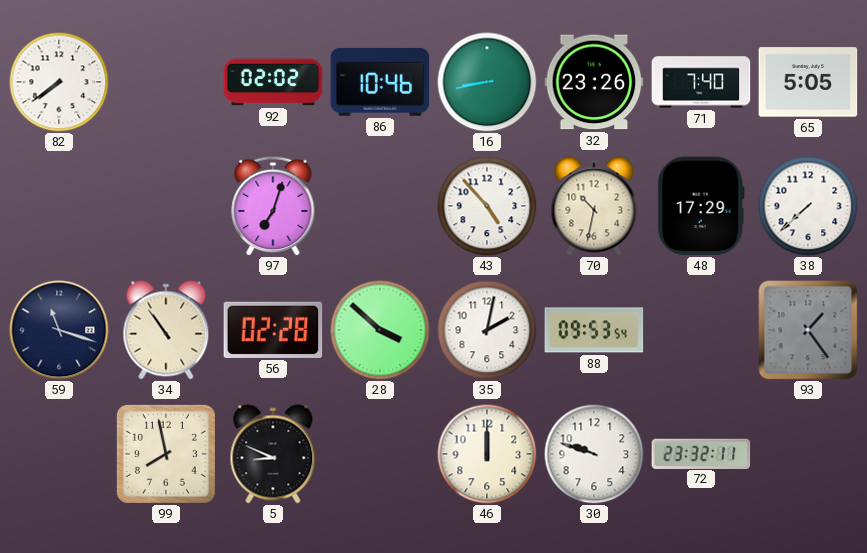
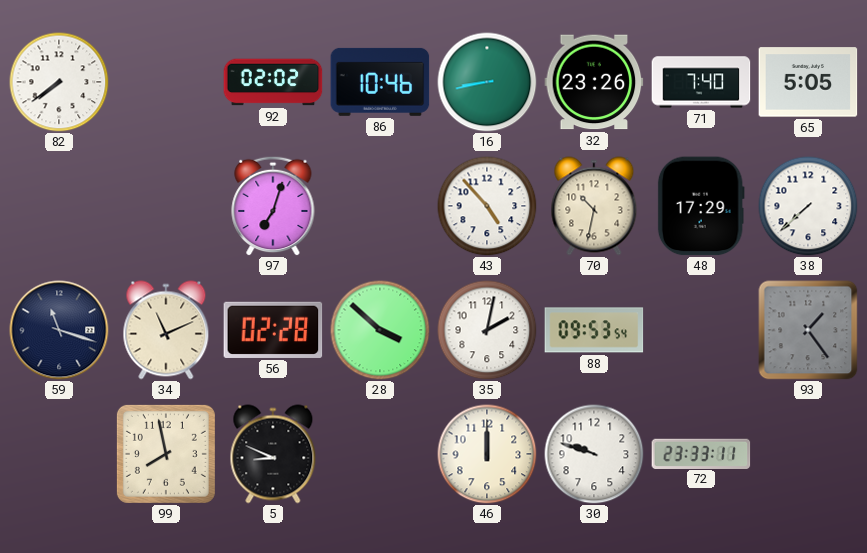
34: 10:54 -> 11:11 (166, 330)
72: 23:32 -> 23:33 (701, 453)
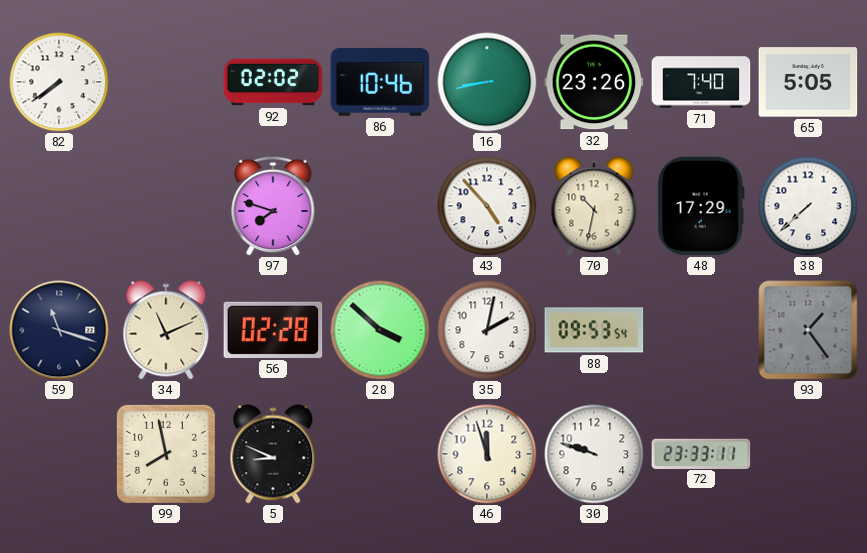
97: 7:03 -> 7:48 (273, 206)
46: 12:00 -> 11:57 (487, 454)
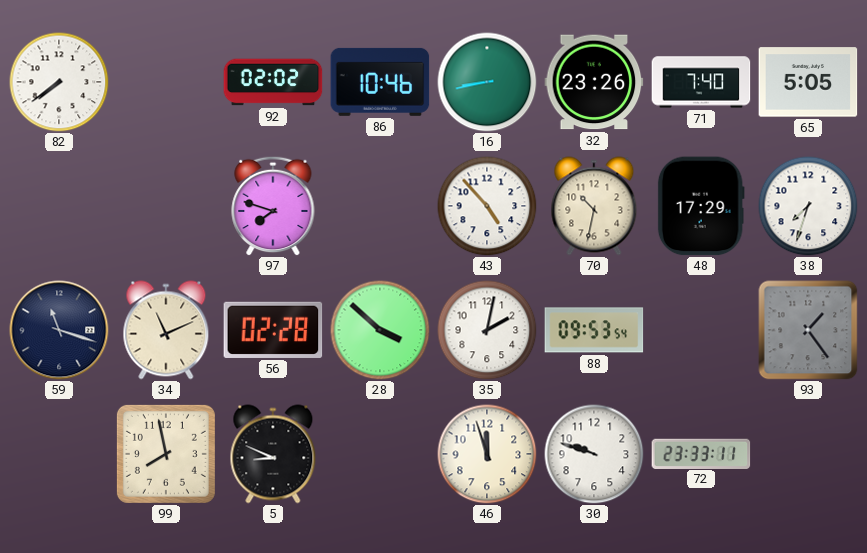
38: 7:38 -> 7:33 (808, 206)
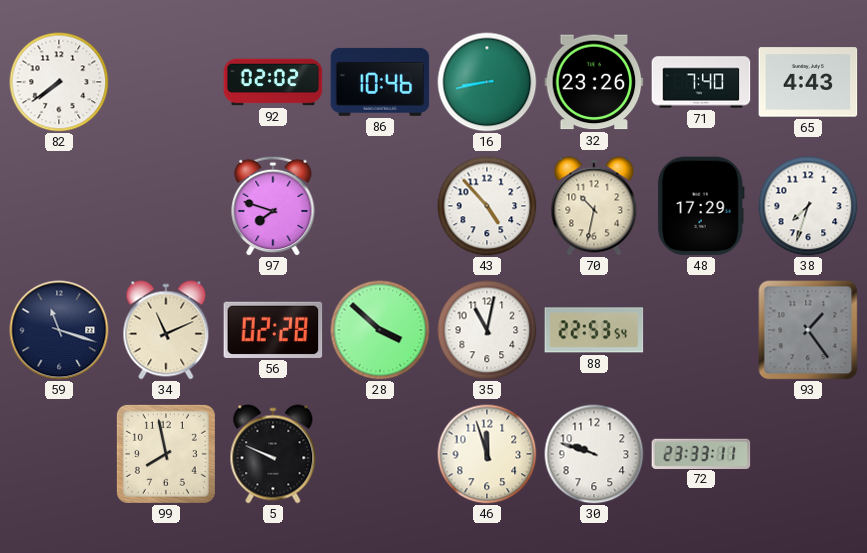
65: 5:05 -> 4:43 (808, 82)
35: 2:02 -> 11:02 (487, 330)
88: 09:53 -> 22:53 (594, 330)
5: 8:49 -> 9:49 (273, 454)
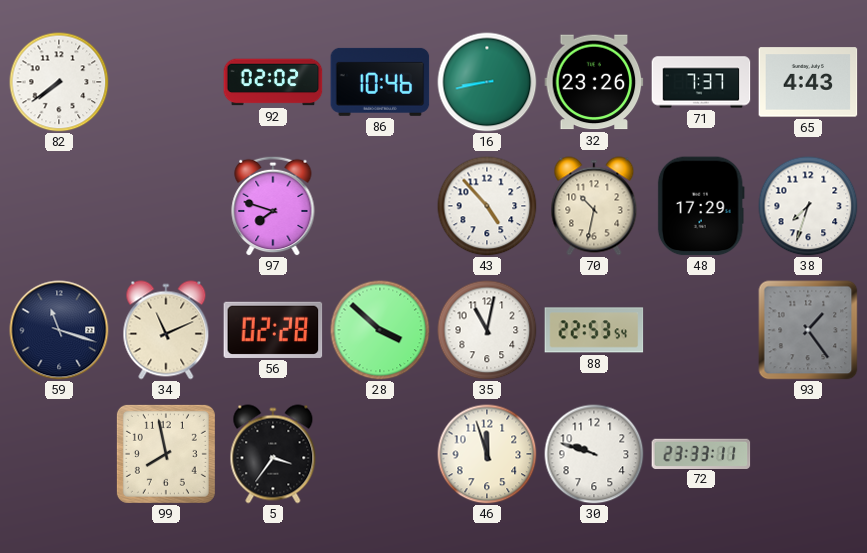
71: 7:40 -> 7:37 (701, 82)
5: 9:49 -> 3:36 (273, 454)
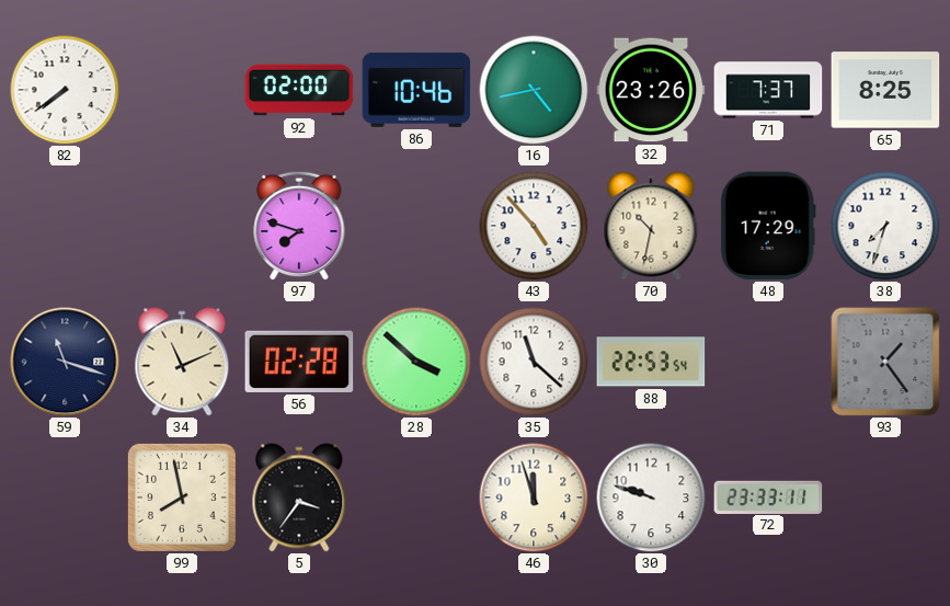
92: 02:02 -> 02:00 (299, 90)
16: 8:43 -> 4:43 (534, 90)
65: 4:43 -> 8:25 (885, 90)
35: 11:02 -> 11:22 (534, 362)
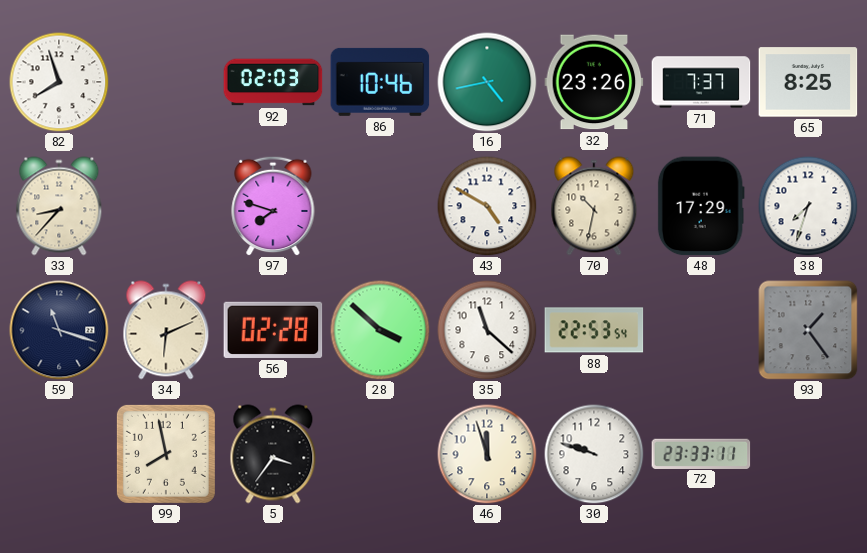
82: 7:39 -> 7:57 (59, 82)
92: 02:00 -> 02:03 (273, 82)
33: none -> 8:37 (59, 206)
43: 4:53 -> 4:50 (487, 206)
34: 11:11 -> 6:11 (166, 330)
